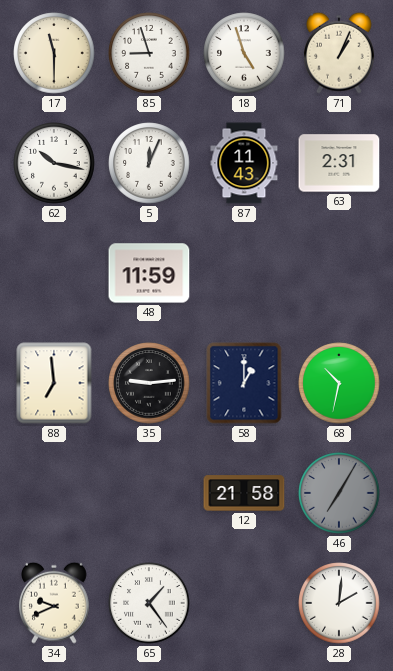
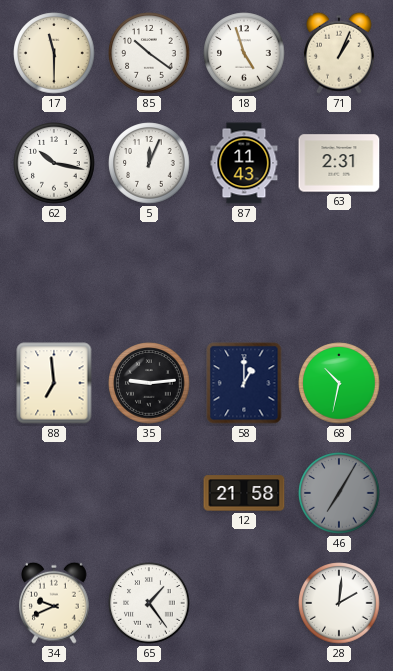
85: 8:57 -> 10:21 (149, 53)
48: 11:59 -> none (149, 273)
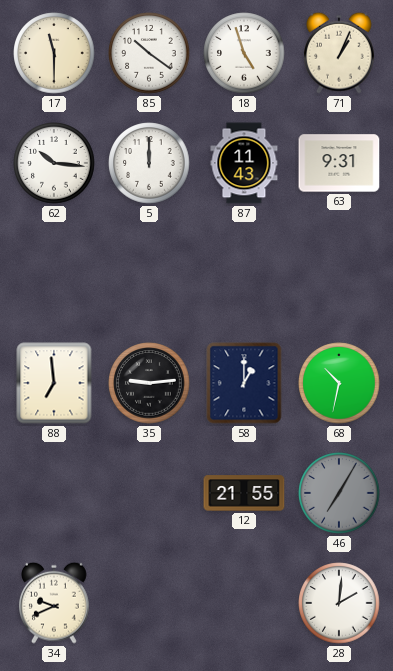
62: 10:17 -> 10:16 (54, 163)
5: 12:04 -> 12:00 (149, 163)
63: 2:31 -> 9:31 (339, 163)
12: 21:58 -> 21:55 (244, 493)
65: 1:24 -> none (149, 603)
